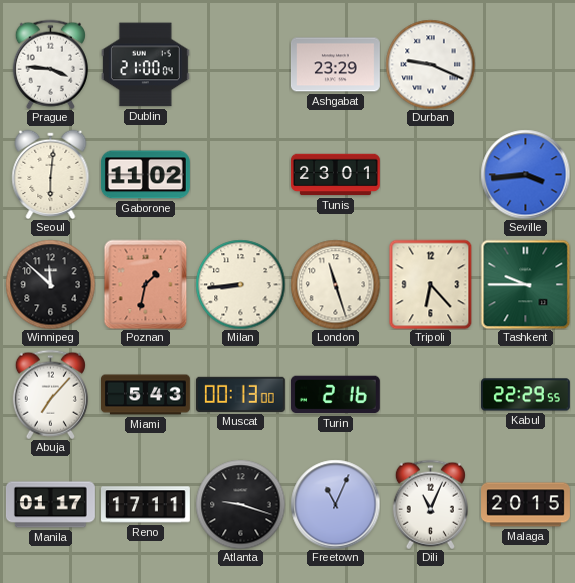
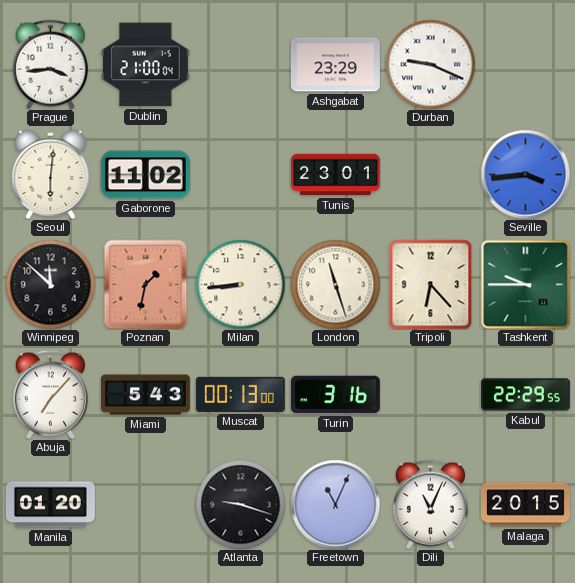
Prague: 3:46 -> 3:44 (50, 64)
Turin: 2:16 -> 3:16 (335, 395)
Manila: 01:17 -> 01:20 (50, 505)
Reno: 17:11 -> none (146, 505)
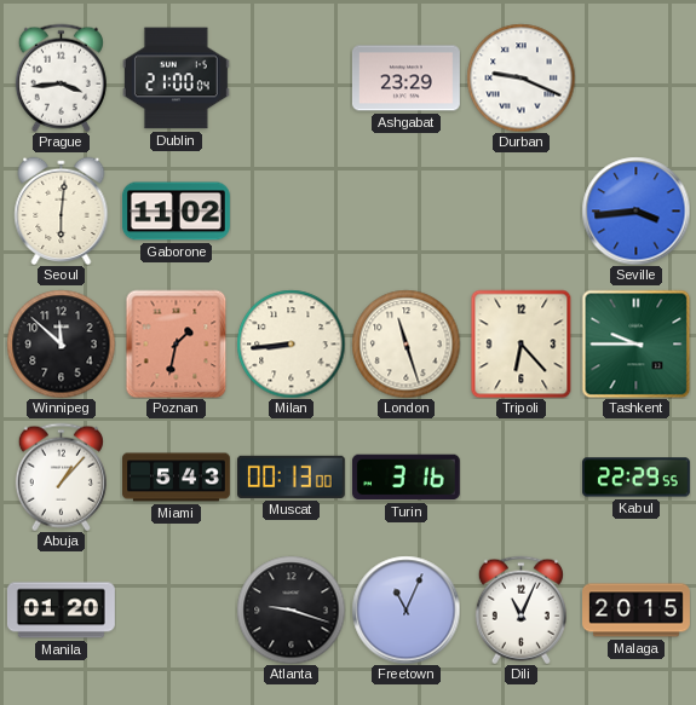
Tunis: 23:01 -> none (336, 175)
Abuja: 7:07 -> 1:07 (61, 476)
